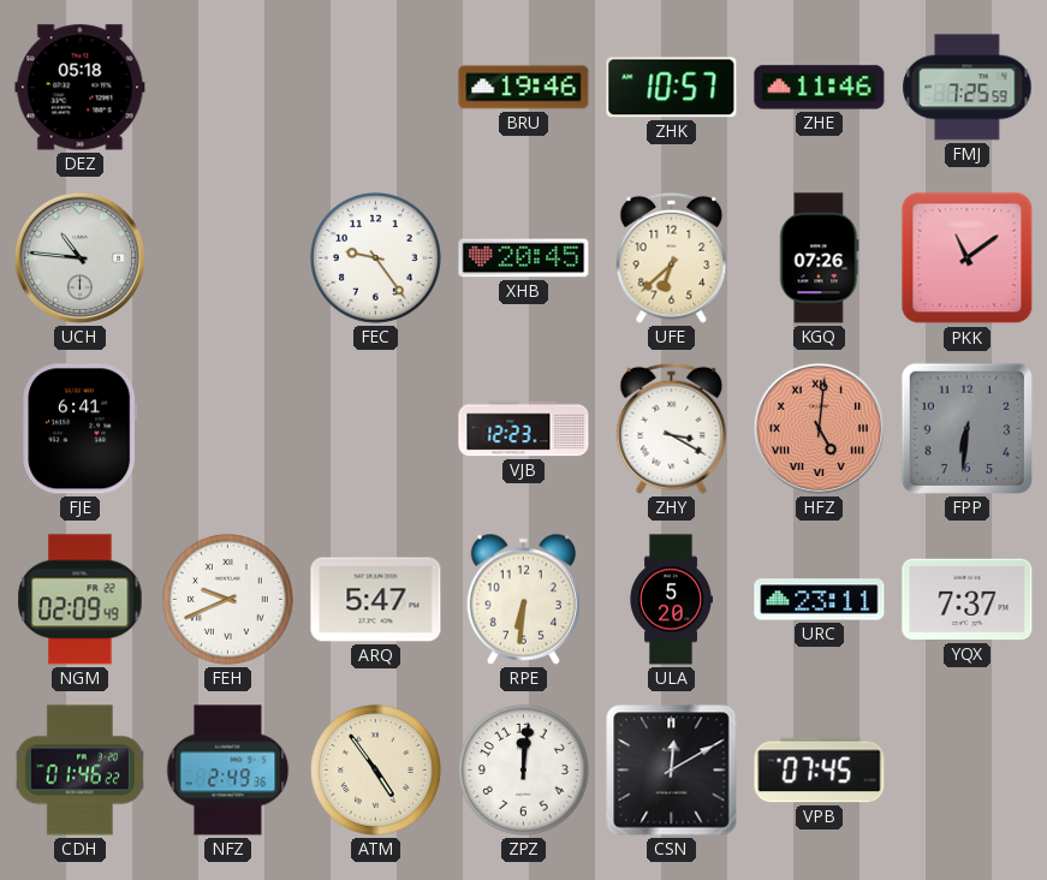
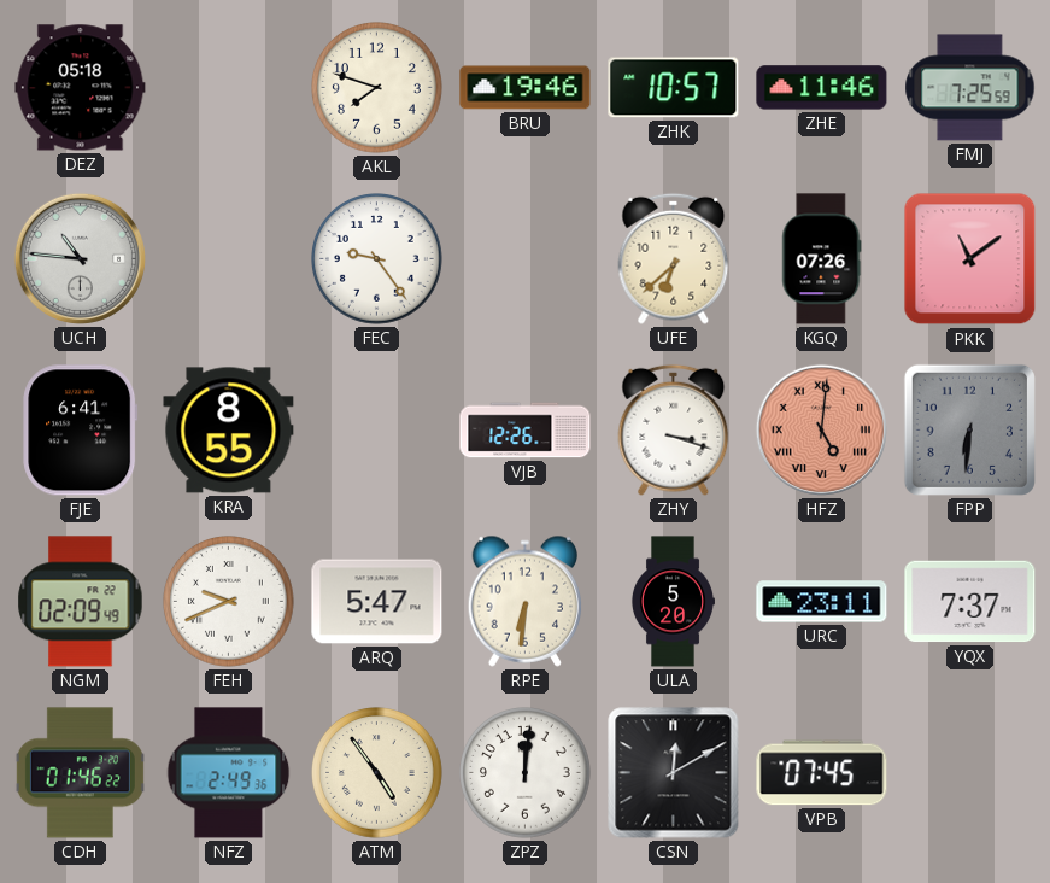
AKL: none -> 7:48 (377, 88)
XHB: 20:45 -> none (524, 258)
KRA: none -> 8:55 (229, 431)
VJB: 12:23 -> 12:26 (526, 431)
ZHY: 3:20 -> 3:18 (674, 429)
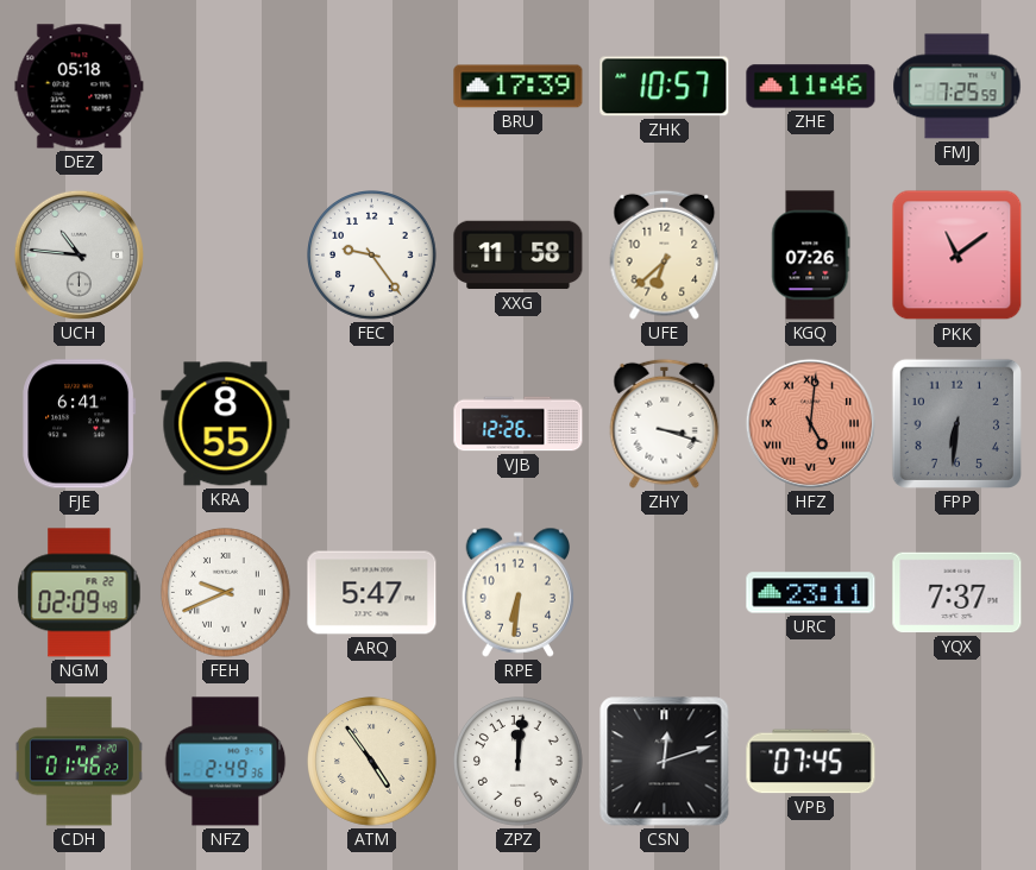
AKL: 7:48 -> none (377, 88)
BRU: 19:46 -> 17:39 (519, 87)
XXG: none -> 11:58 (519, 256)
ULA: 5:20 -> none (671, 602)
CSN: 12:10 -> 12:12 (665, 762)
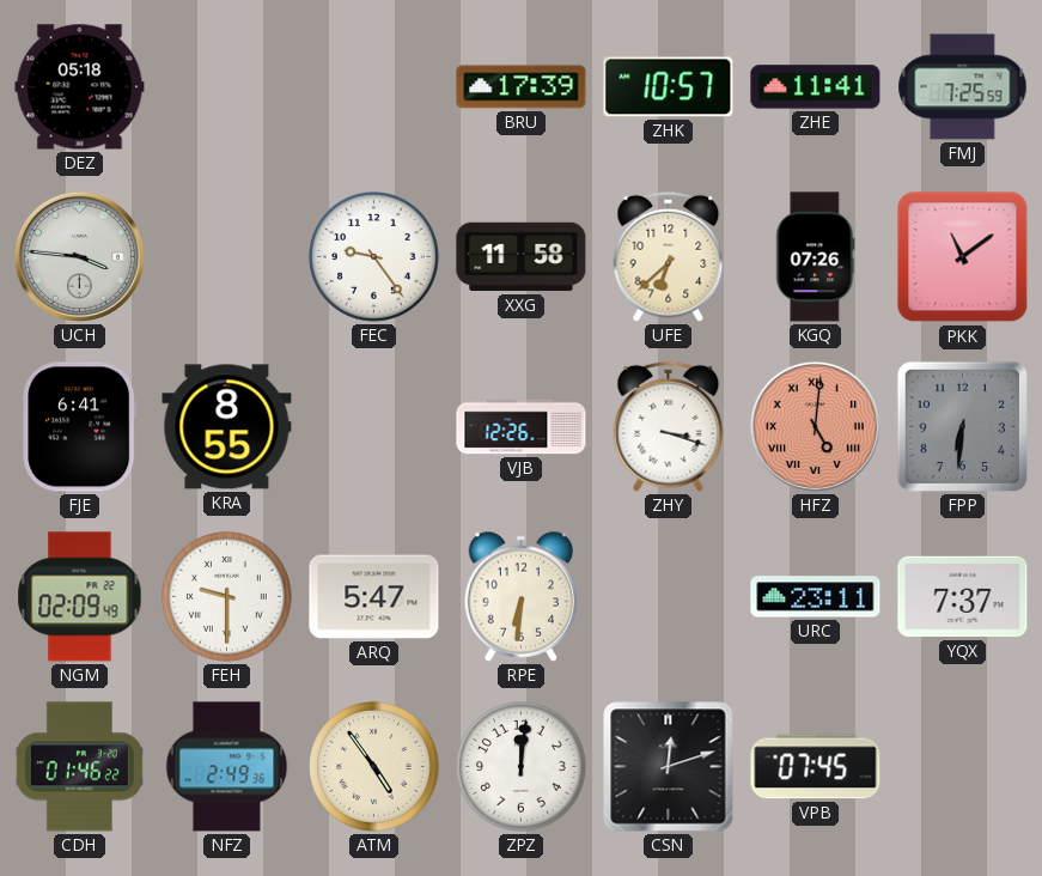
ZHE: 11:46 -> 11:41 (816, 87)
UCH: 10:46 -> 3:46 (79, 256)
FEH: 9:41 -> 9:30 (227, 597)
